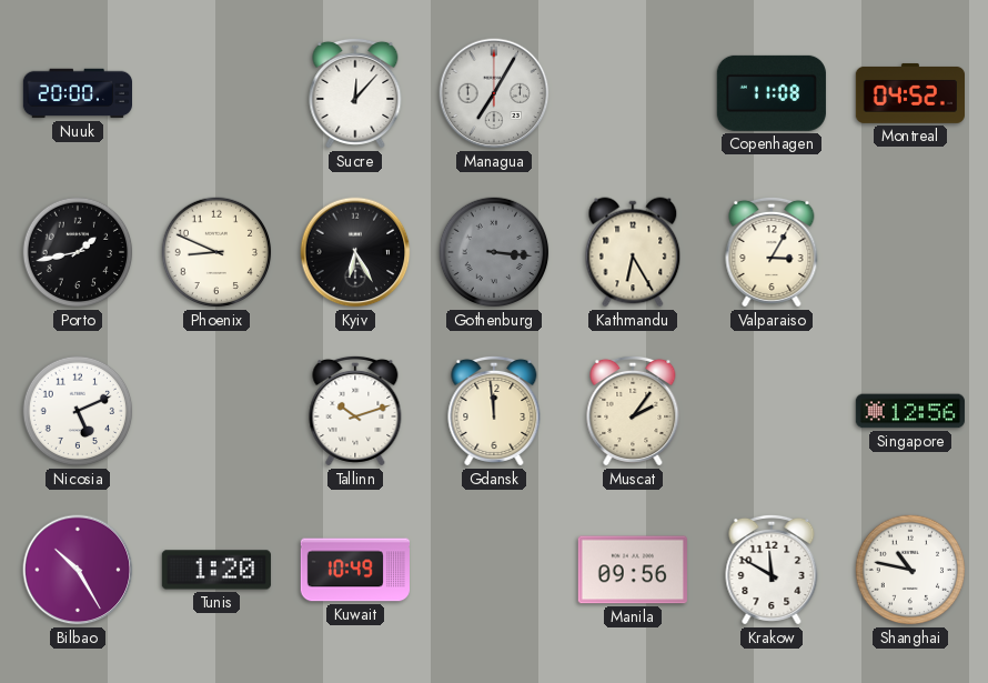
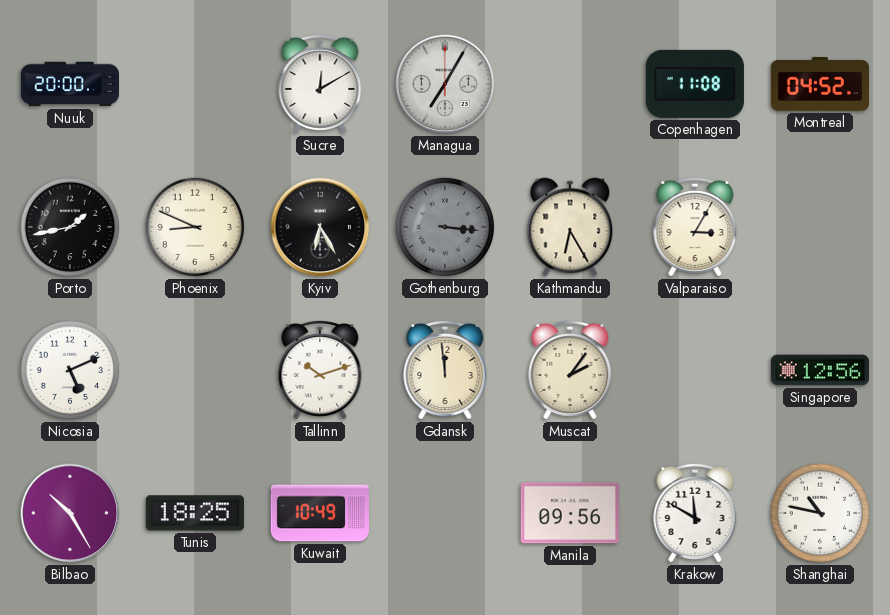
Sucre: 12:07 -> 12:10 (320, 84)
Tunis: 1:20 -> 18:25 (195, 513)
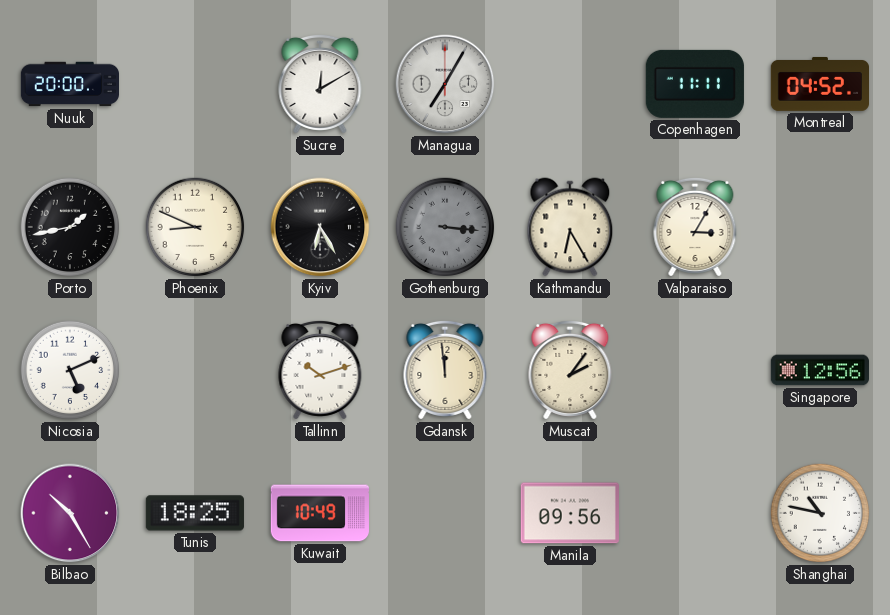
Copenhagen: 11:08 -> 11:11 (695, 84)
Krakow: 11:50 -> none (695, 513)
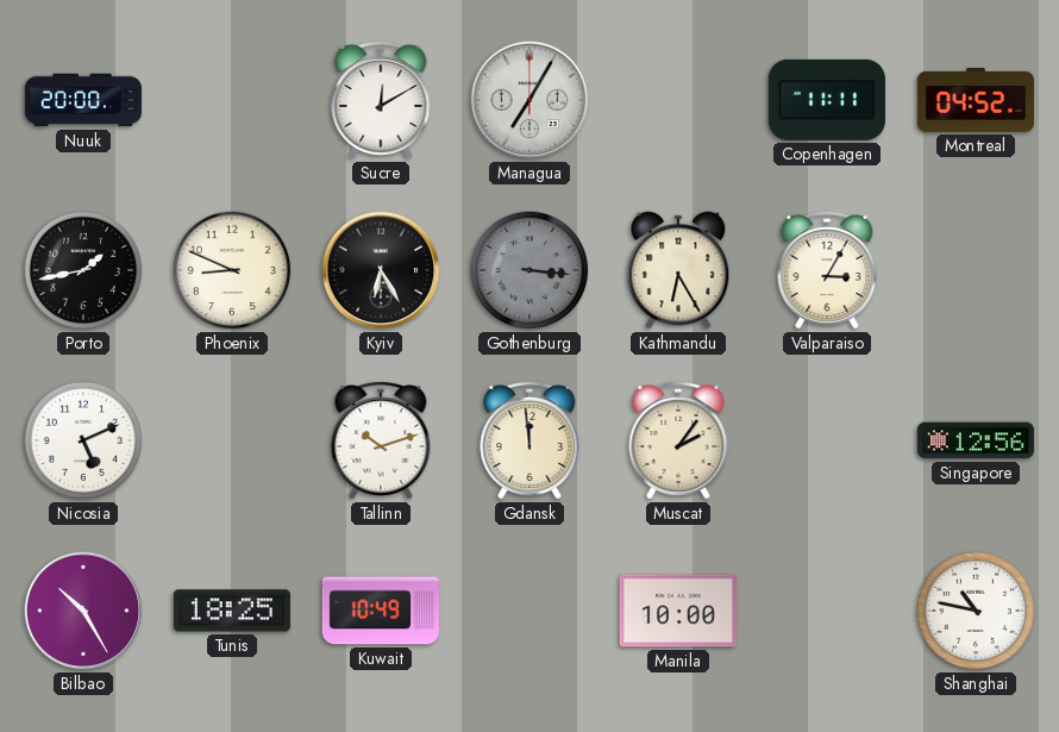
Manila: 09:56 -> 10:00 (678, 611)
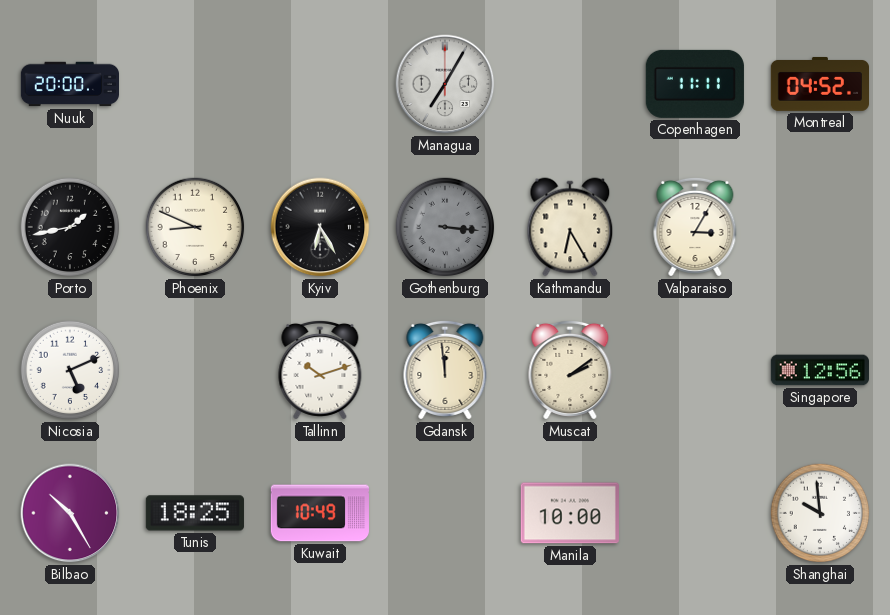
Sucre: 12:10 -> none (381, 100)
Muscat: 2:06 -> 2:09 (570, 370)
Shanghai: 10:47 -> 9:59 (820, 513)
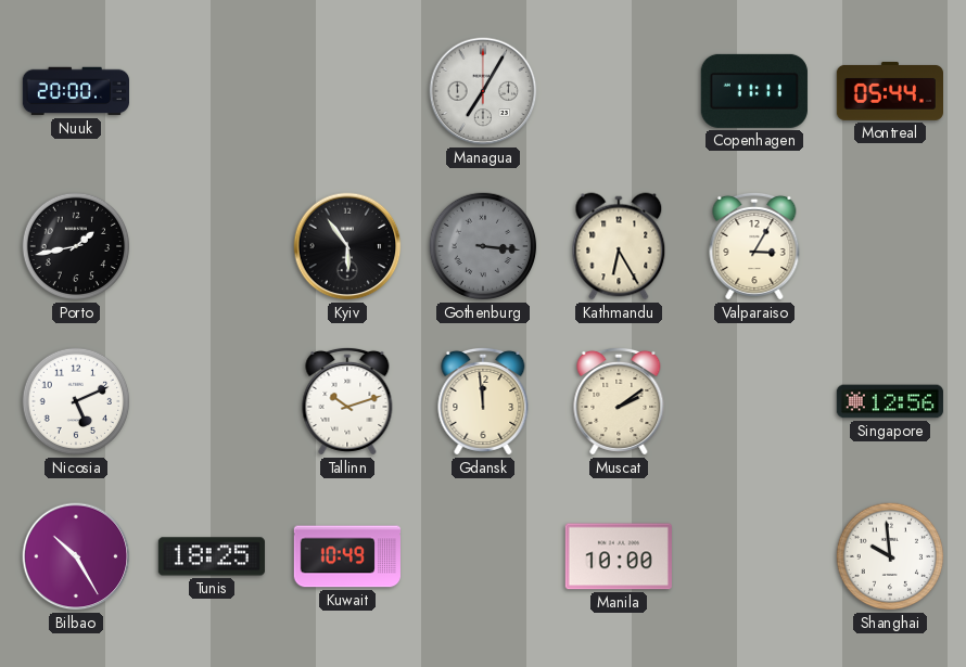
Montreal: 04:52 -> 05:44 (889, 91)
Phoenix: 8:49 -> none (195, 227)
Kyiv: 6:25 -> 5:54 (347, 246)
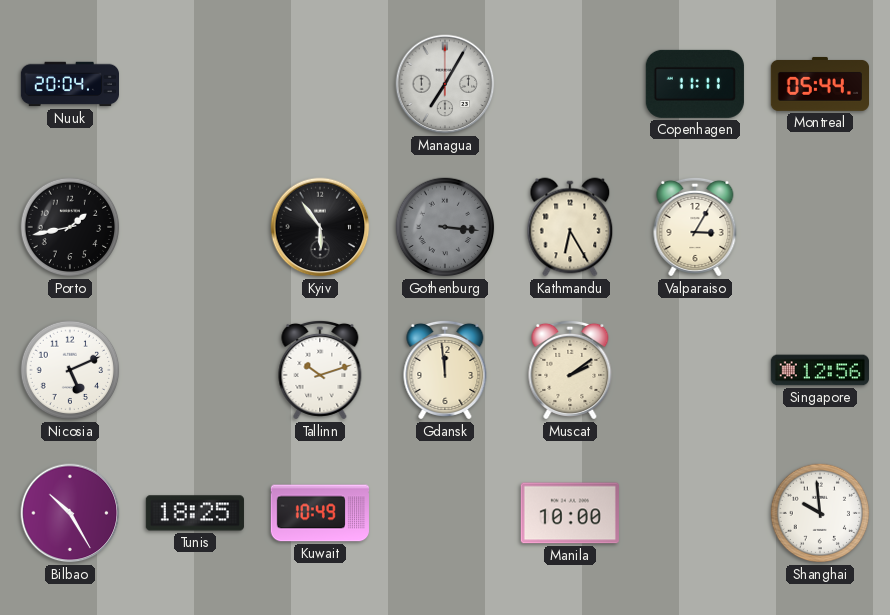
Nuuk: 20:00 -> 20:04 (69, 84)
